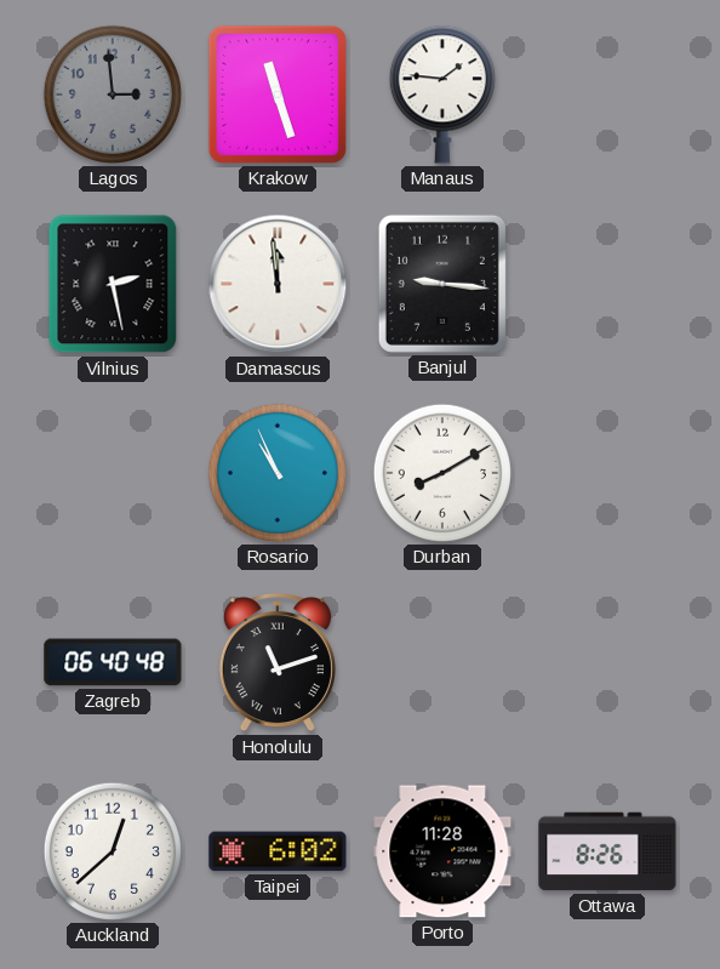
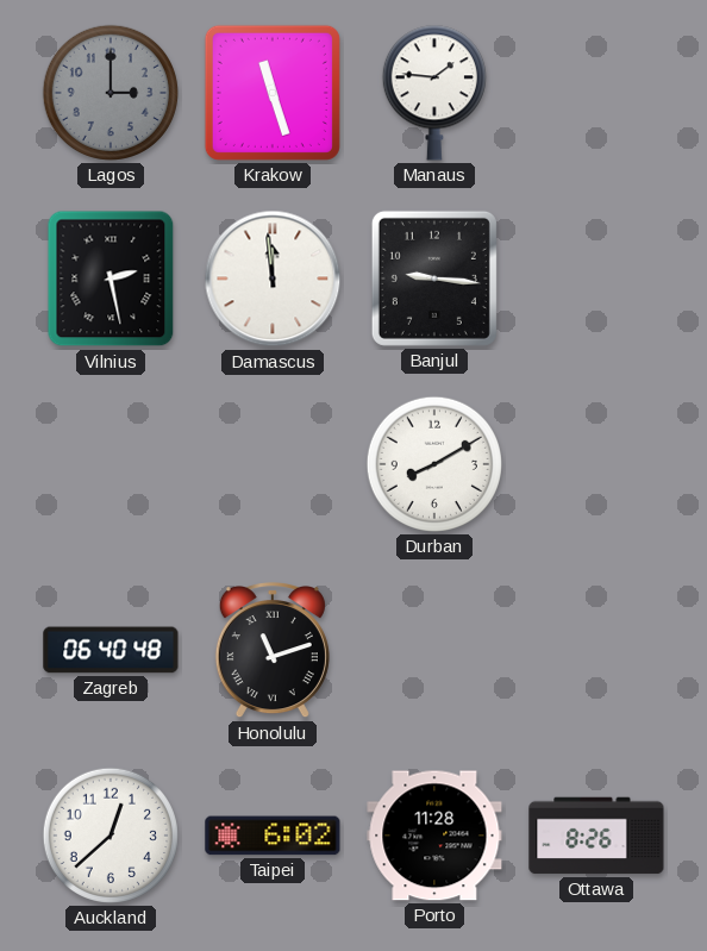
Lagos: 2:59 -> 3:00 (111, 93)
Rosario: 10:56 -> none (278, 473)
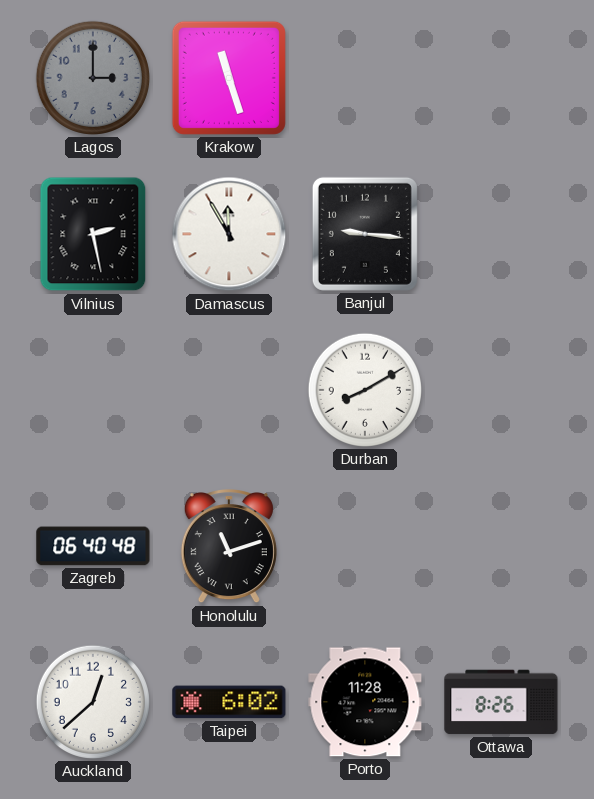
Manaus: 1:46 -> none (434, 93)
Damascus: 11:59 -> 11:55 (229, 234)
